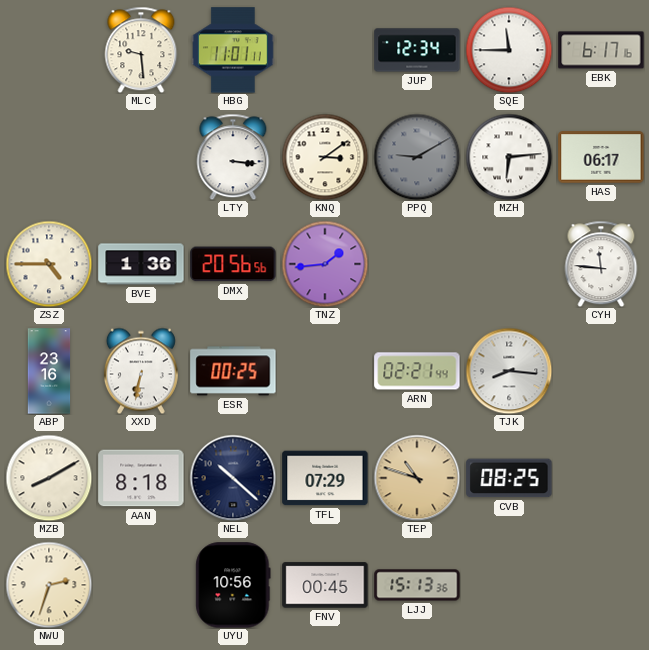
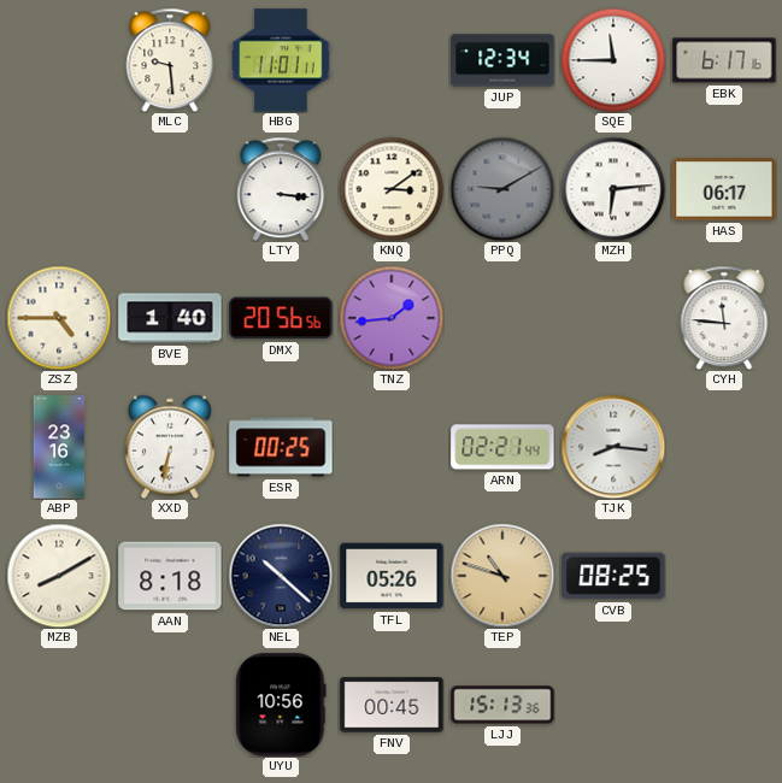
BVE: 1:36 -> 1:40 (170, 318)
TFL: 07:29 -> 05:26 (392, 576)
NWU: 2:33 -> none (49, 585)
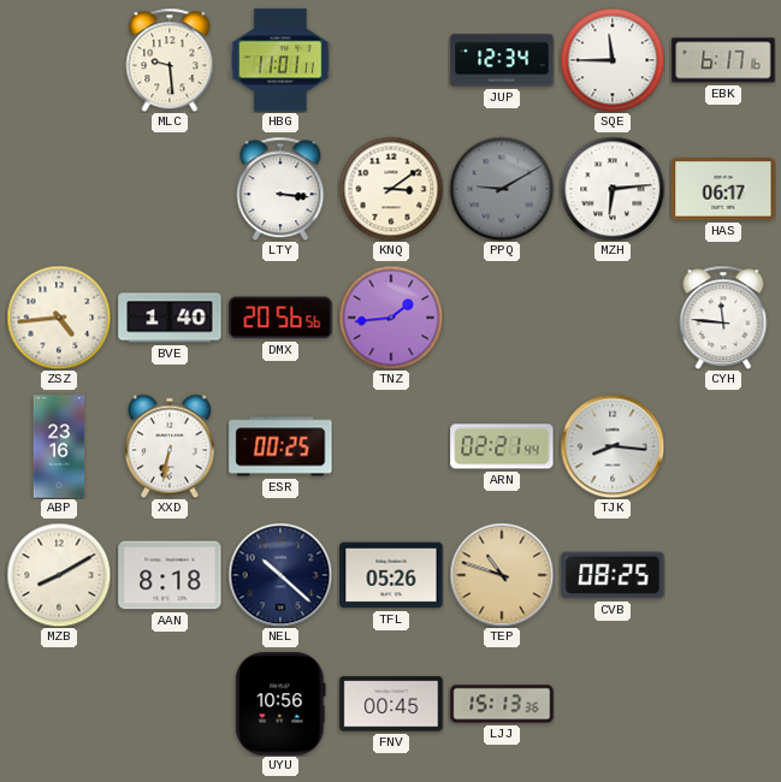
ZSZ: 4:45 -> 4:44 (59, 318)
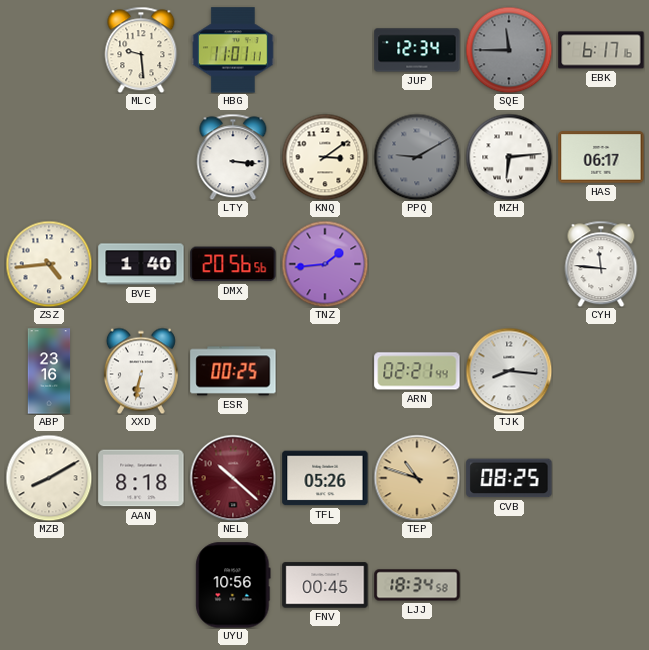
SQE dial: white -> grey (509, 50)
NEL dial: navy -> burgundy (233, 478)
LJJ: 15:13 -> 18:34 (417, 585)
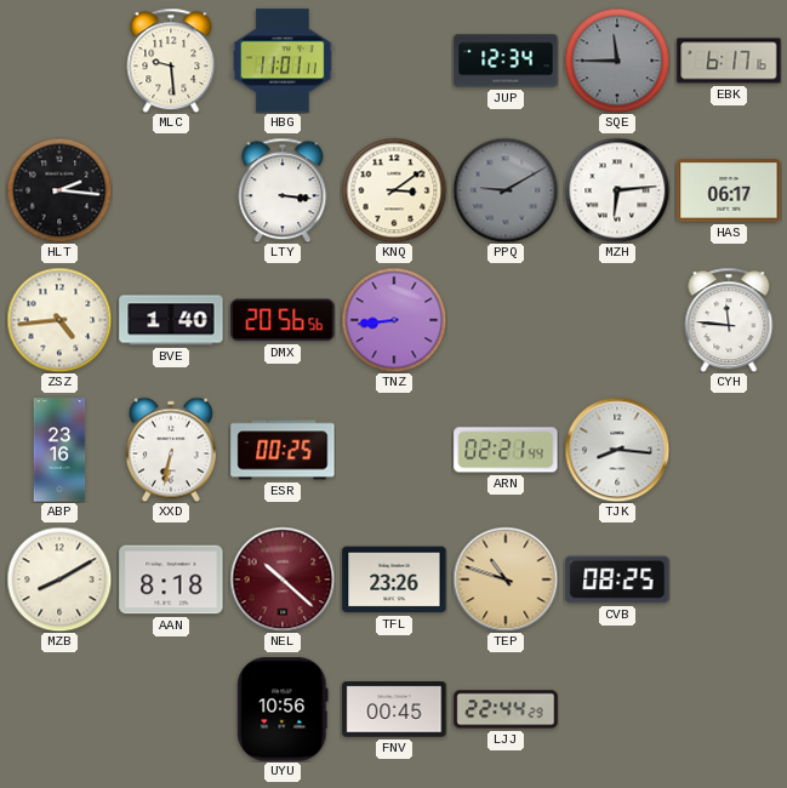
HLT: none -> 2:16 (59, 190)
TNZ: 1:44 -> 8:44 (394, 320)
TFL: 05:26 -> 23:26 (394, 579)
LJJ: 18:34 -> 22:44 (506, 709)
